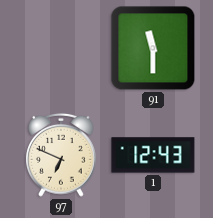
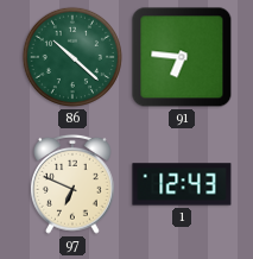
86: none -> 10:22 (72, 57)
91: 11:30 -> 6:46 (182, 57)
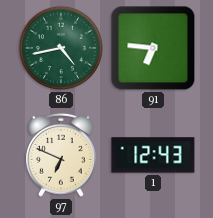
86: 10:22 -> 4:43 (61, 48)
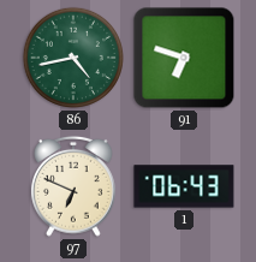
91: 6:46 -> 6:48 (184, 58)
1: 12:43 -> 06:43 (184, 186)
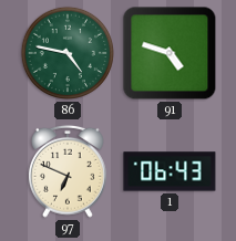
86: 4:43 -> 4:47 (68, 53)
91: 6:48 -> 4:48 (170, 53)
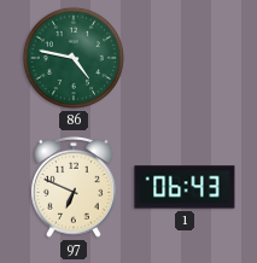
91: 4:48 -> none (170, 53)
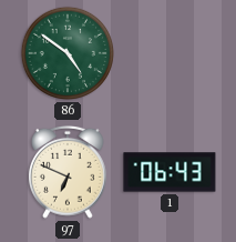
86: 4:47 -> 4:51 (68, 53)
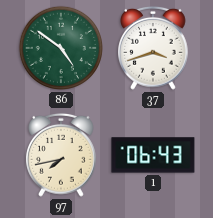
37: none -> 3:42 (154, 48)
97: 6:49 -> 7:43 (62, 155)
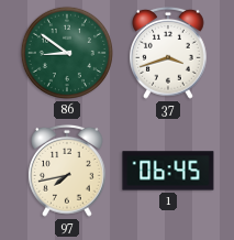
86: 4:51 -> 8:51 (67, 53)
1: 06:43 -> 06:45 (168, 171)
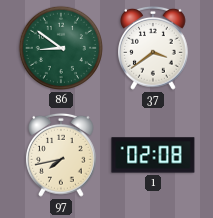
37: 3:42 -> 3:39 (154, 48)
1: 06:45 -> 02:08 (153, 155)
